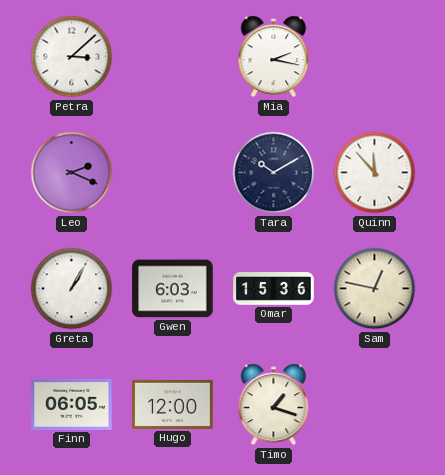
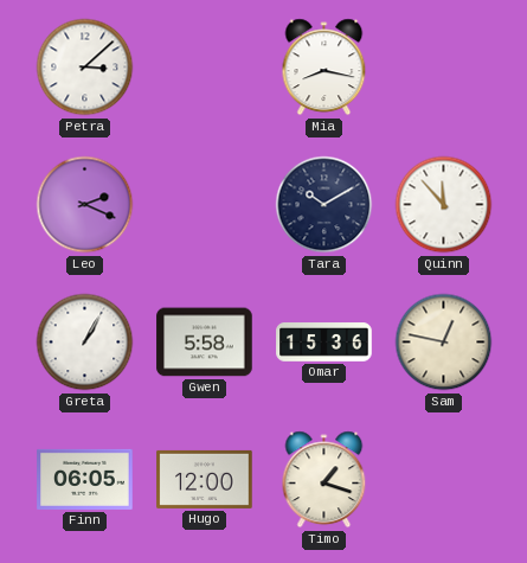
Mia: 2:17 -> 8:17 (324, 68)
Gwen: 6:03 -> 5:58 (205, 343)
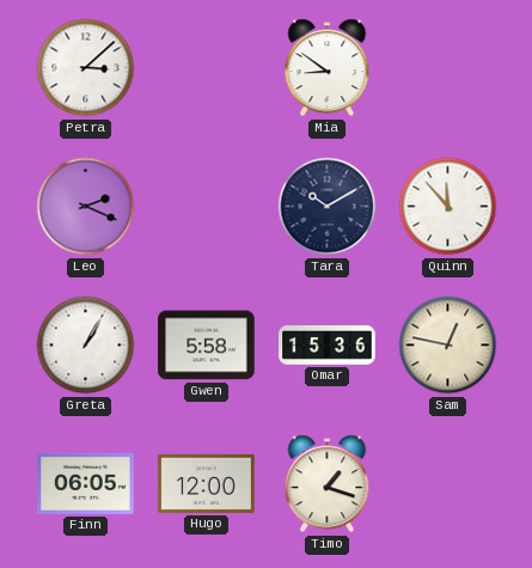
Mia: 8:17 -> 8:51 (328, 68)
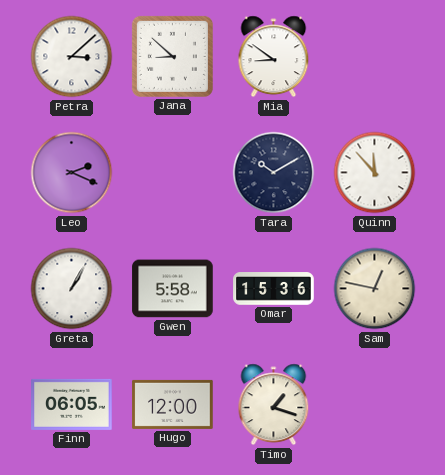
Jana: none -> 8:52 (172, 56)
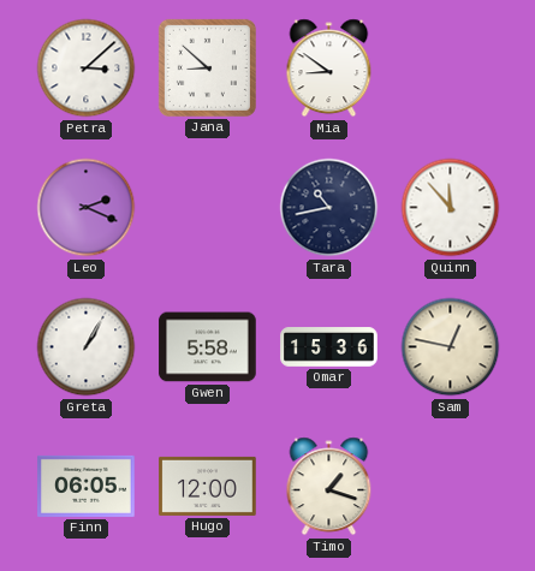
Tara: 10:10 -> 10:43 (329, 208)
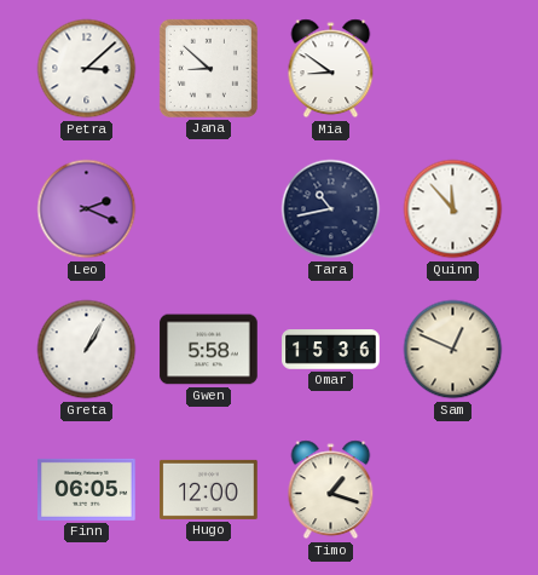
Sam: 12:47 -> 12:49 (453, 350)
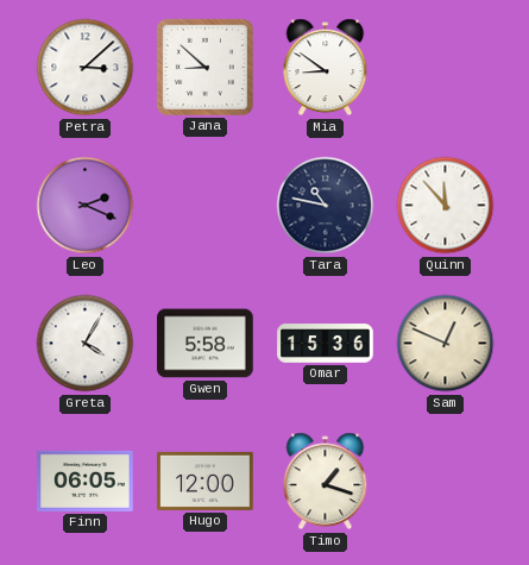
Tara: 10:43 -> 10:47 (326, 206)
Greta: 1:05 -> 4:05 (86, 344)
